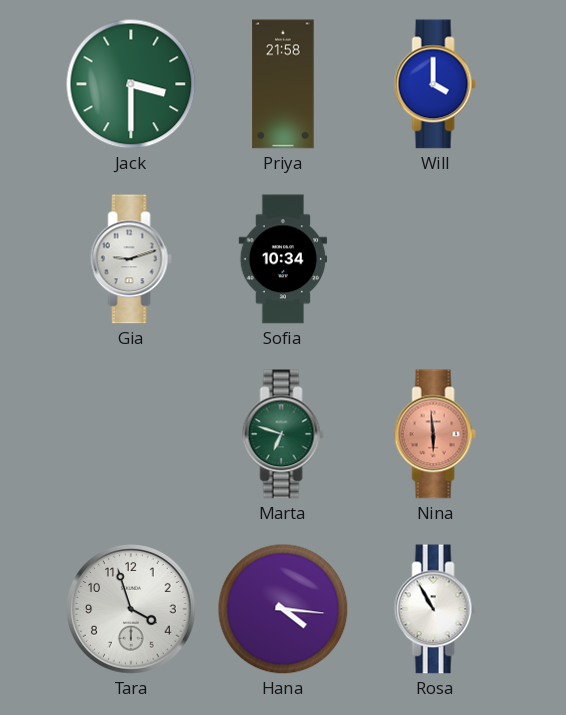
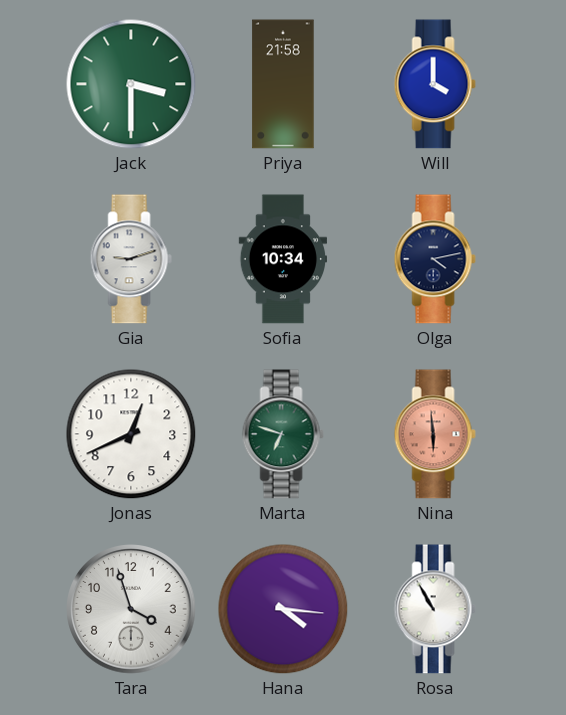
Olga: none -> 4:13 (435, 259)
Jonas: none -> 12:41 (131, 434)
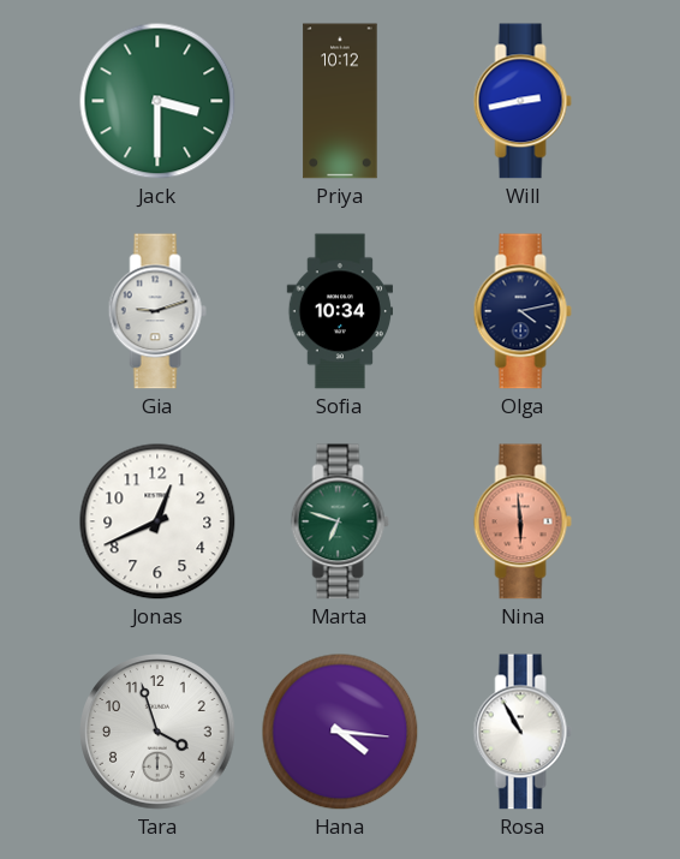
Priya: 21:58 -> 10:12 (340, 101)
Will: 4:00 -> 2:43 (523, 101)
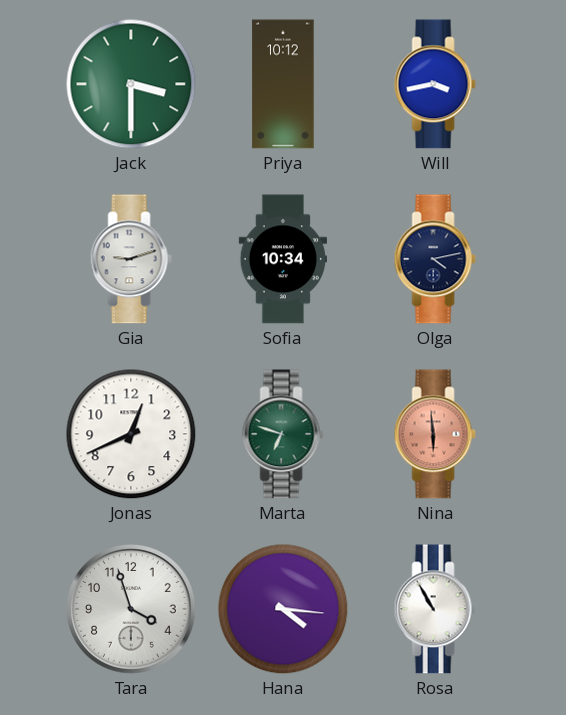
Will: 2:43 -> 3:43 (435, 84)
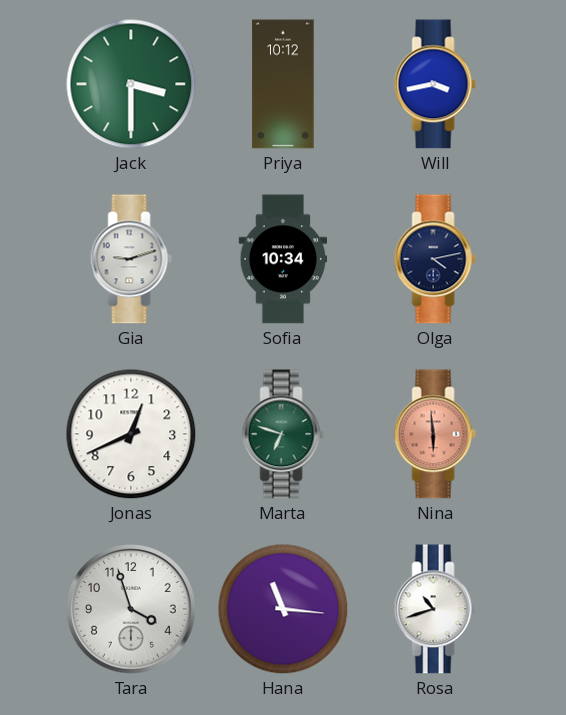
Hana: 4:16 -> 11:16 (283, 609)
Rosa: 10:55 -> 10:42 (435, 609)
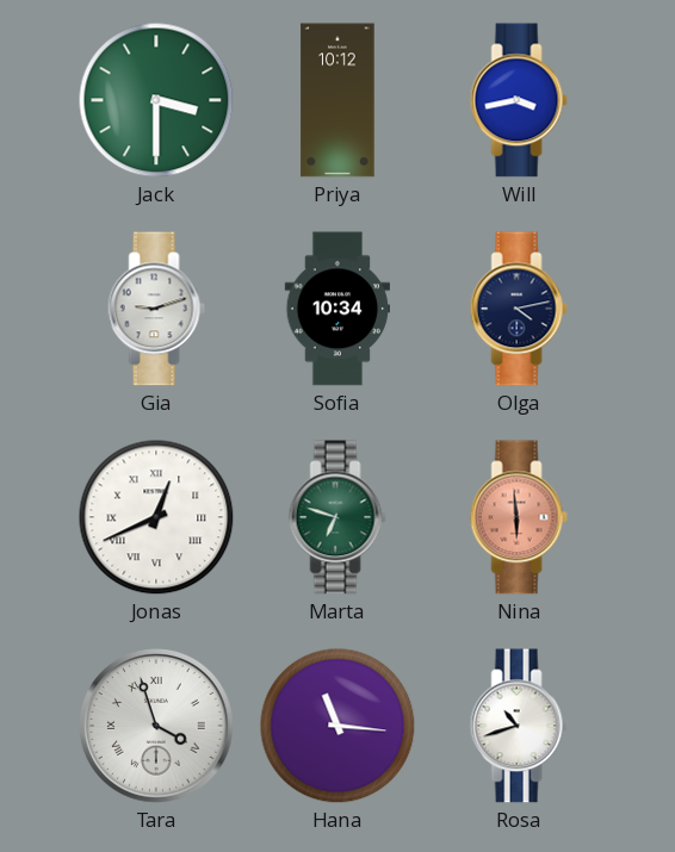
Jonas numerals: Arabic -> Roman (156, 517)
Tara numerals: Arabic -> Roman (156, 726)
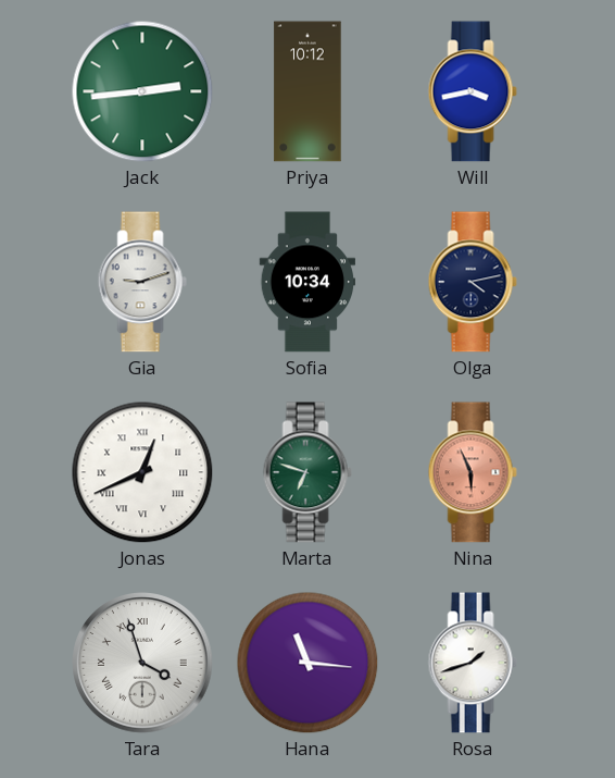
Jack: 3:30 -> 2:44 (142, 91)
Nina: 5:59 -> 5:56 (473, 472)
Rosa: 10:42 -> 1:42 (473, 663)
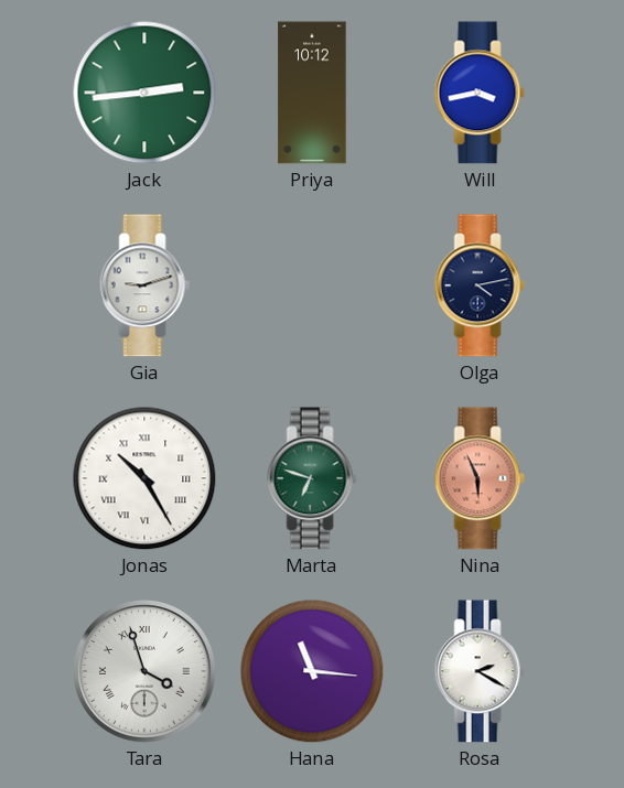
Sofia: 10:34 -> none (306, 282)
Jonas: 12:41 -> 10:25 (144, 478)
Rosa: 1:42 -> 2:20 (480, 671)
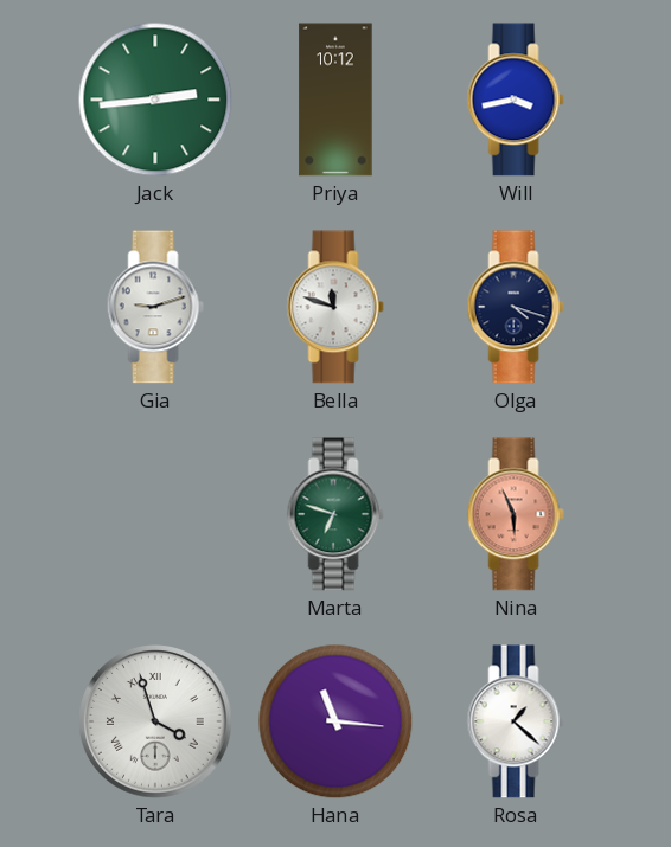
Bella: none -> 11:48 (335, 307)
Olga: 4:13 -> 4:18 (516, 307)
Jonas: 10:25 -> none (144, 478)
Rosa: 2:20 -> 1:22 (516, 721)
